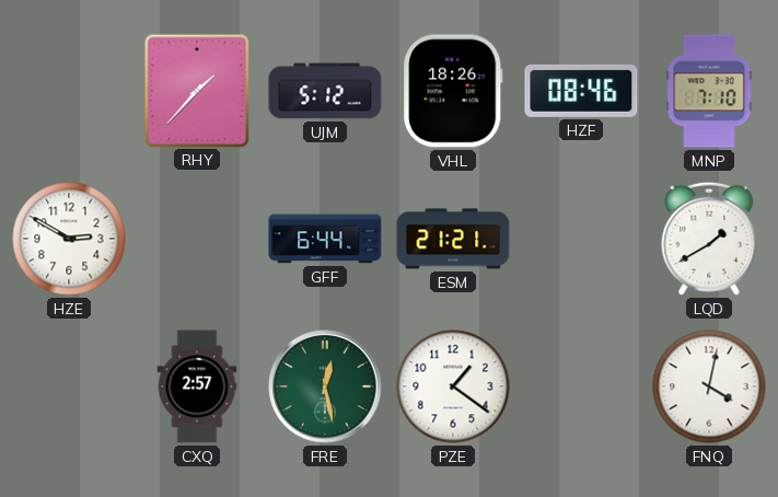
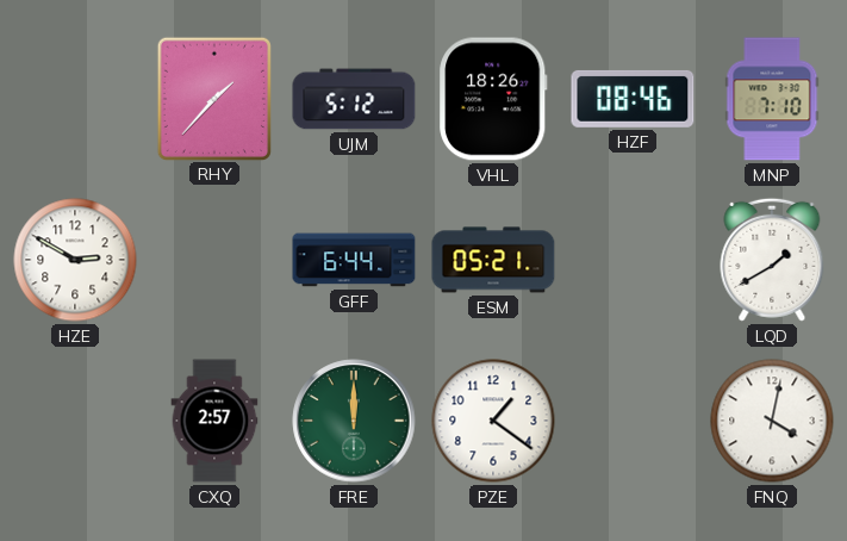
ESM: 21:21 -> 05:21 (493, 260)
FRE: 12:28 -> 12:00 (354, 421)
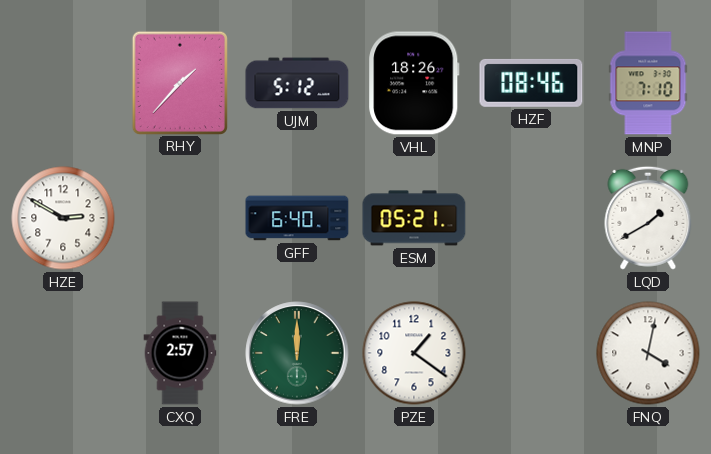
GFF: 6:44 -> 6:40 (297, 218)
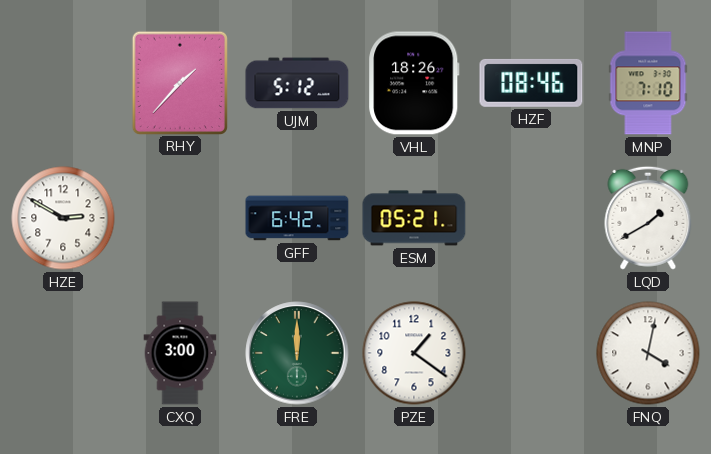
GFF: 6:40 -> 6:42 (297, 218)
CXQ: 2:57 -> 3:00 (180, 353)
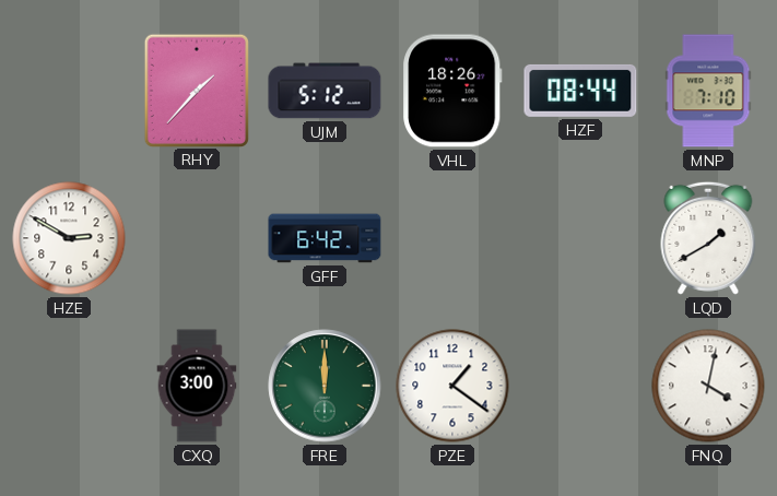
HZF: 08:46 -> 08:44 (580, 91)
ESM: 05:21 -> none (414, 218)
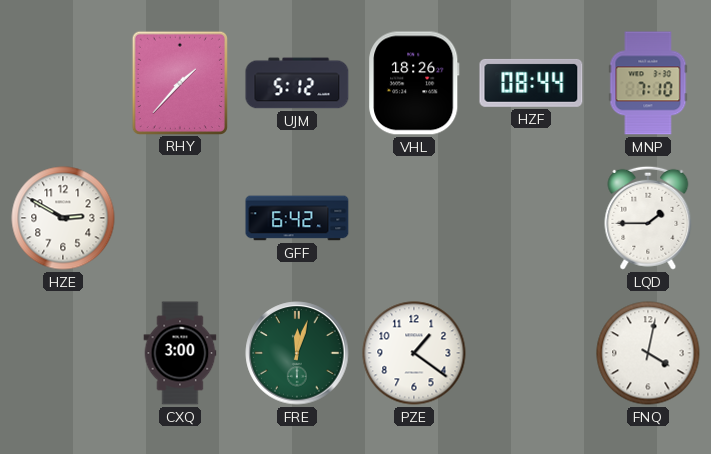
LQD: 1:40 -> 1:45 (648, 218)
FRE: 12:00 -> 12:03 (297, 353)
